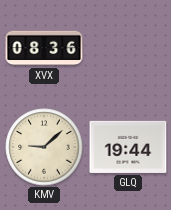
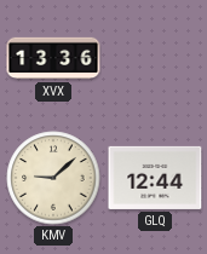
XVX: 08:36 -> 13:36 (53, 58)
GLQ: 19:44 -> 12:44 (155, 178)
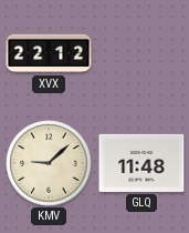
XVX: 13:36 -> 22:12 (49, 53)
GLQ: 12:44 -> 11:48 (141, 163)
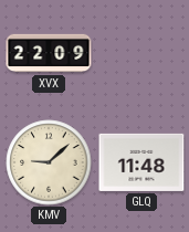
XVX: 22:12 -> 22:09 (49, 53)
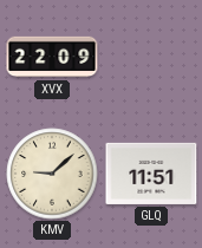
GLQ: 11:48 -> 11:51 (151, 174)
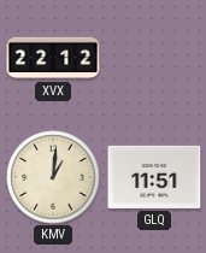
XVX: 22:09 -> 22:12 (53, 58)
KMV: 9:08 -> 1:01 (53, 177)
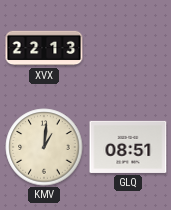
XVX: 22:12 -> 22:13 (44, 48)
GLQ: 11:51 -> 08:51 (128, 147)
